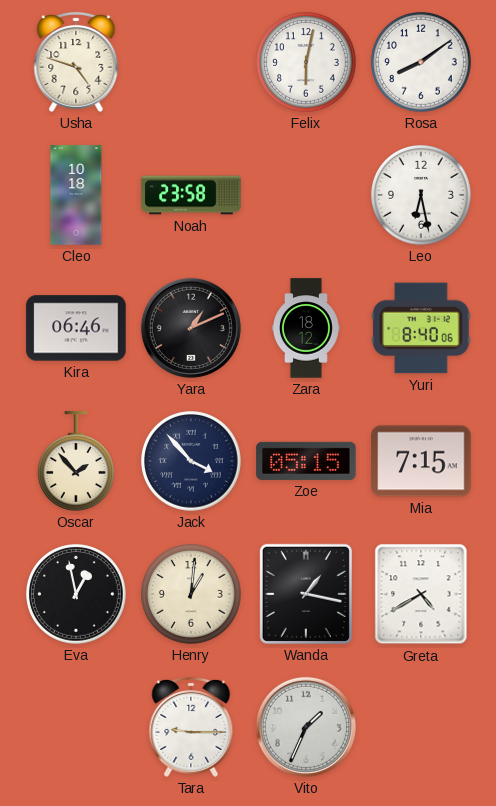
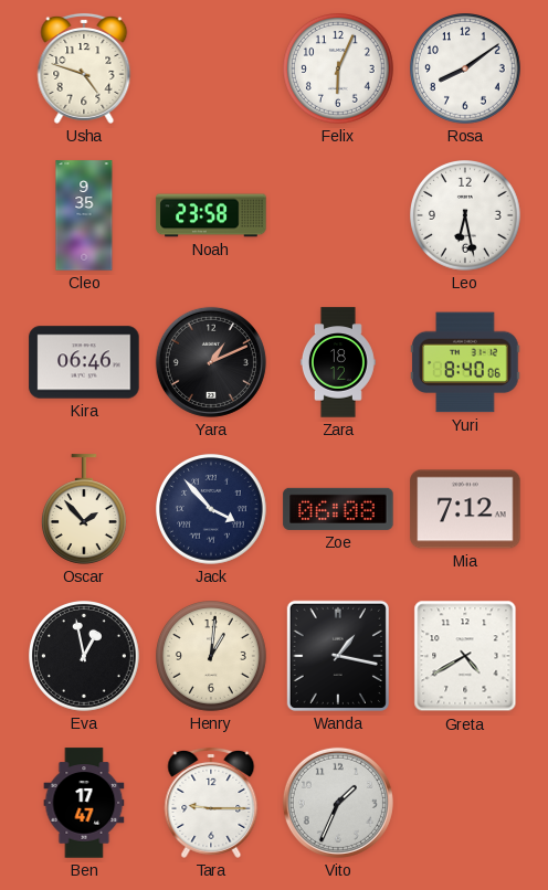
Felix: 6:02 -> 6:04 (339, 70)
Cleo: 10:18 -> 9:35 (84, 215)
Zoe: 05:15 -> 06:08 (338, 509)
Mia: 7:15 -> 7:12 (465, 509)
Ben: none -> 17:47 (84, 803)
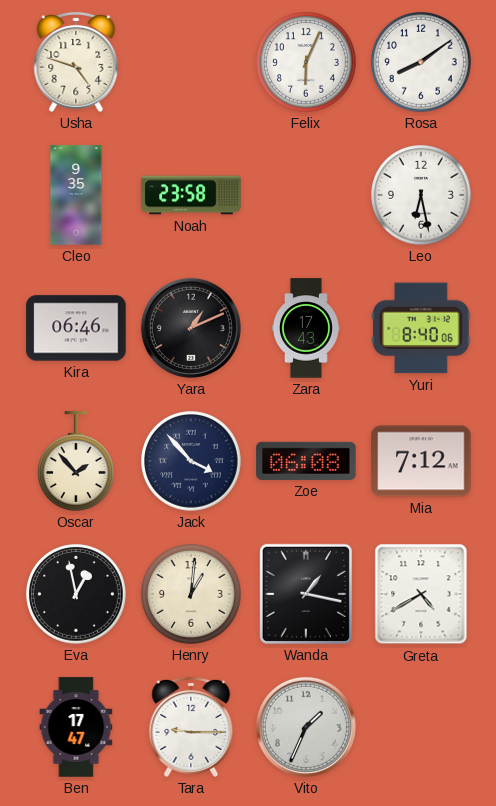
Zara: 18:12 -> 17:43 (306, 328)
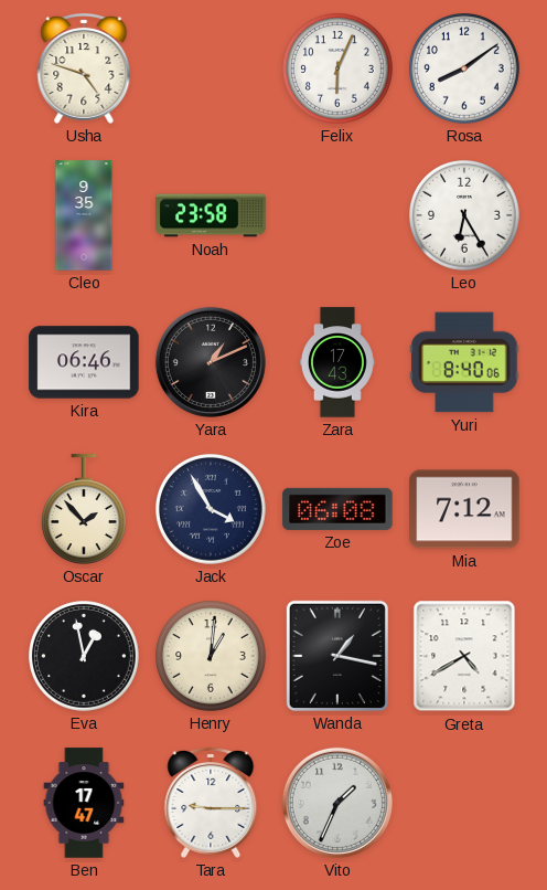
Leo: 6:28 -> 6:25 (465, 216)
Jack: 3:53 -> 3:55 (212, 510)
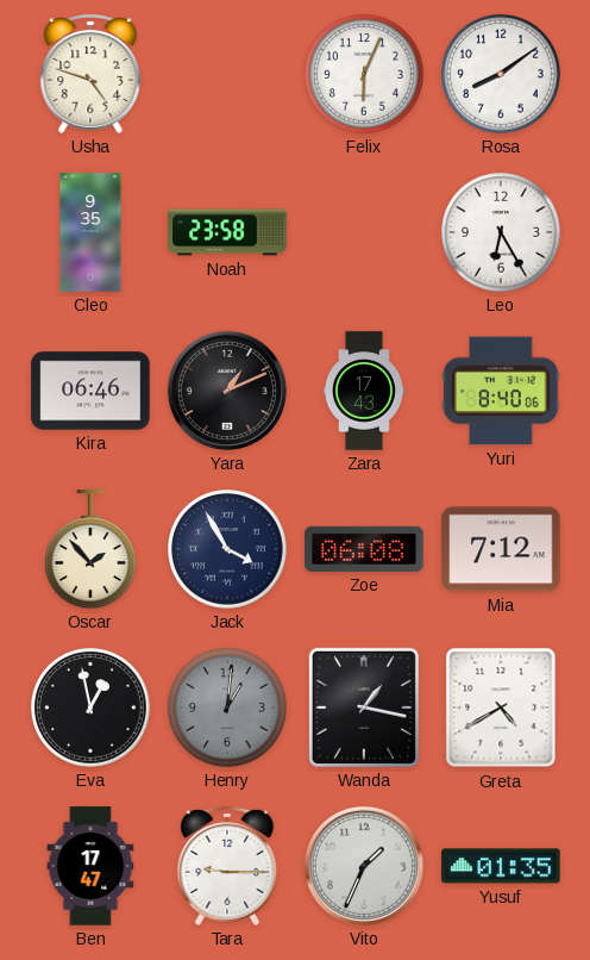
Henry dial: cream -> grey (228, 709)
Yusuf: none -> 01:35 (501, 866)
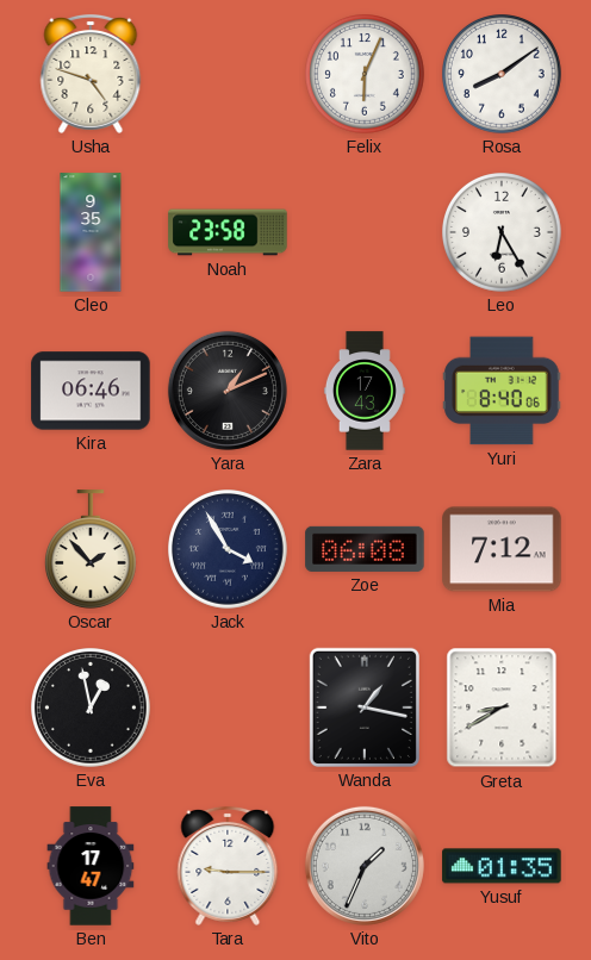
Henry: 1:01 -> none (228, 709)
Greta: 4:40 -> 8:40 (502, 707)
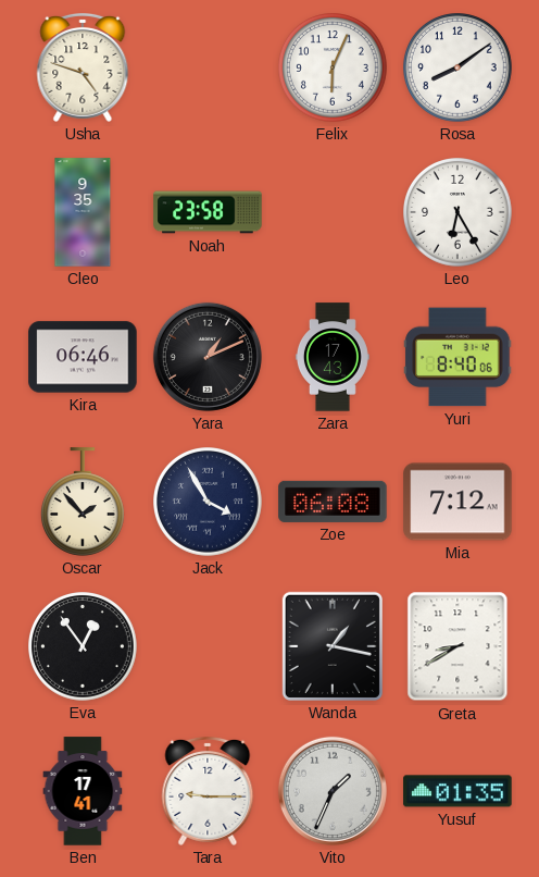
Eva: 12:58 -> 12:54 (84, 647)
Ben: 17:47 -> 17:41 (83, 791)
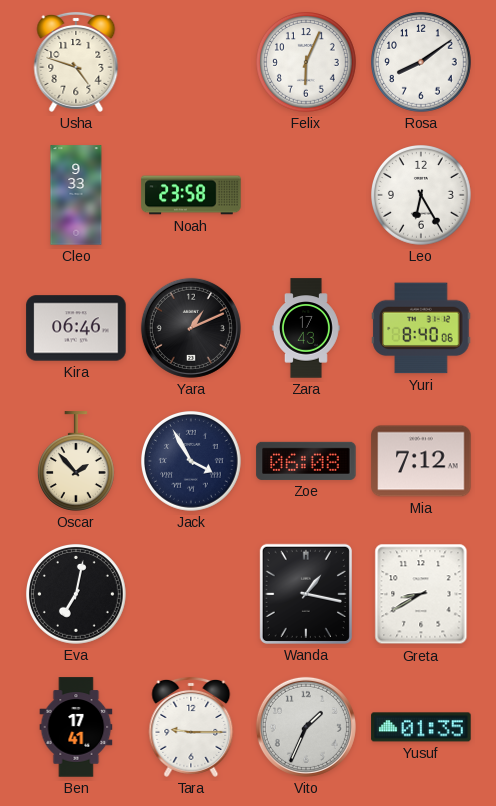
Cleo: 9:35 -> 9:33 (76, 195)
Eva: 12:54 -> 7:02 (77, 595)
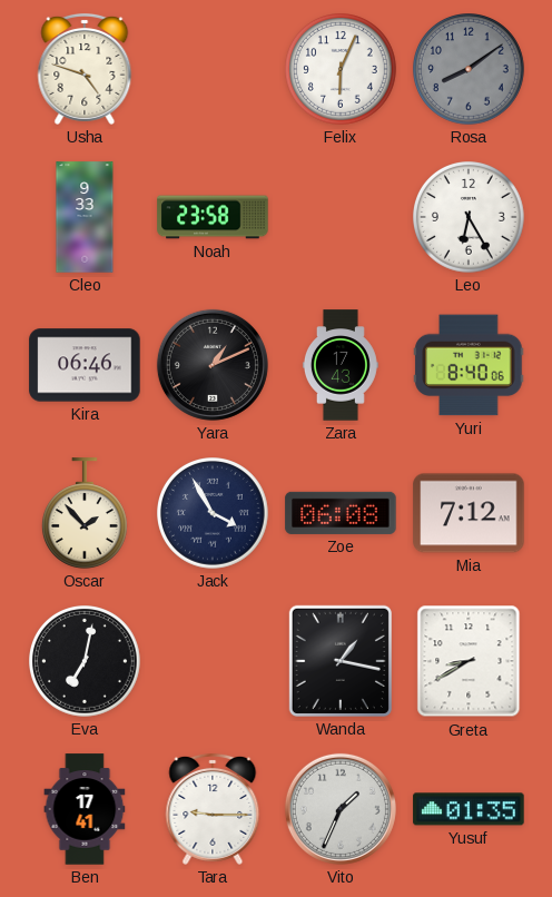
Rosa dial: white -> grey (470, 70)
